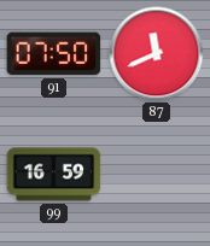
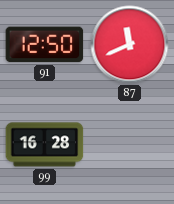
91: 07:50 -> 12:50 (45, 45)
99: 16:59 -> 16:28 (45, 145)
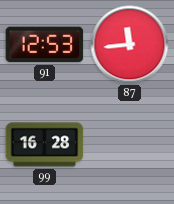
91: 12:50 -> 12:53 (45, 45)
87: 11:41 -> 11:44 (130, 45)
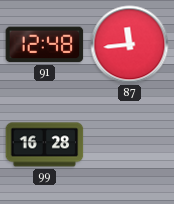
91: 12:53 -> 12:48 (45, 45)
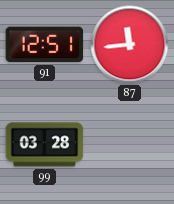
91: 12:48 -> 12:51 (45, 45)
99: 16:28 -> 03:28 (45, 145)
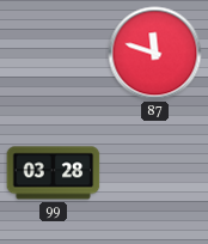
91: 12:51 -> none (45, 45)
87: 11:44 -> 11:48 (155, 54)
